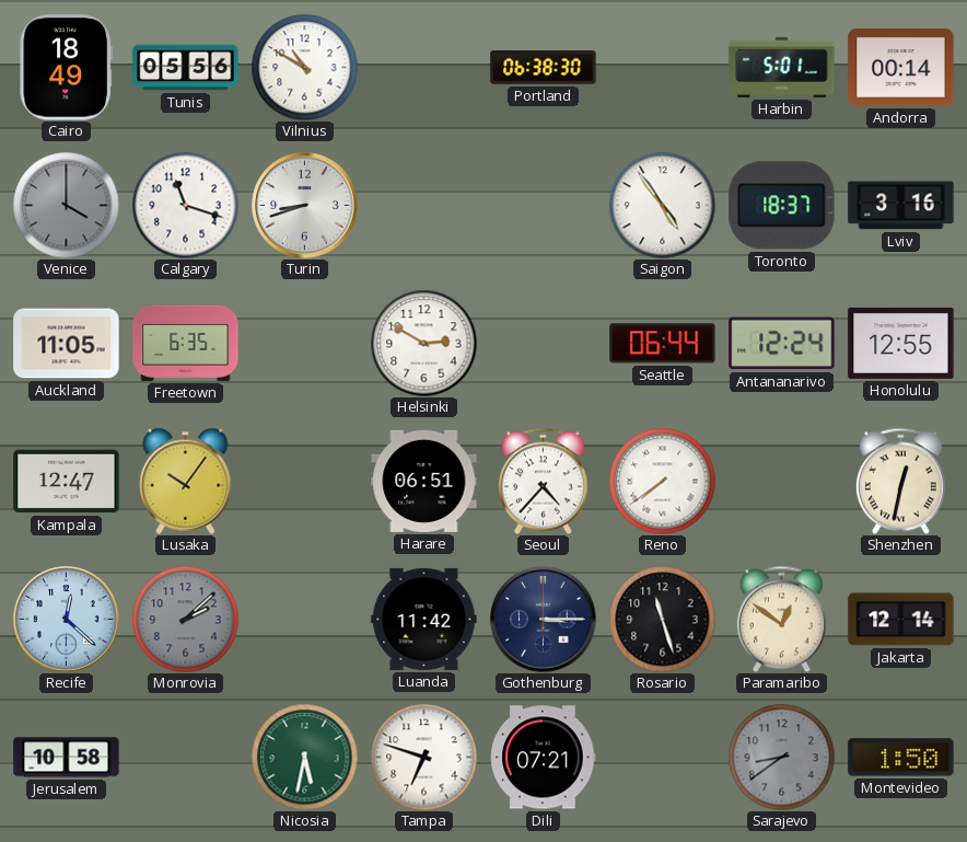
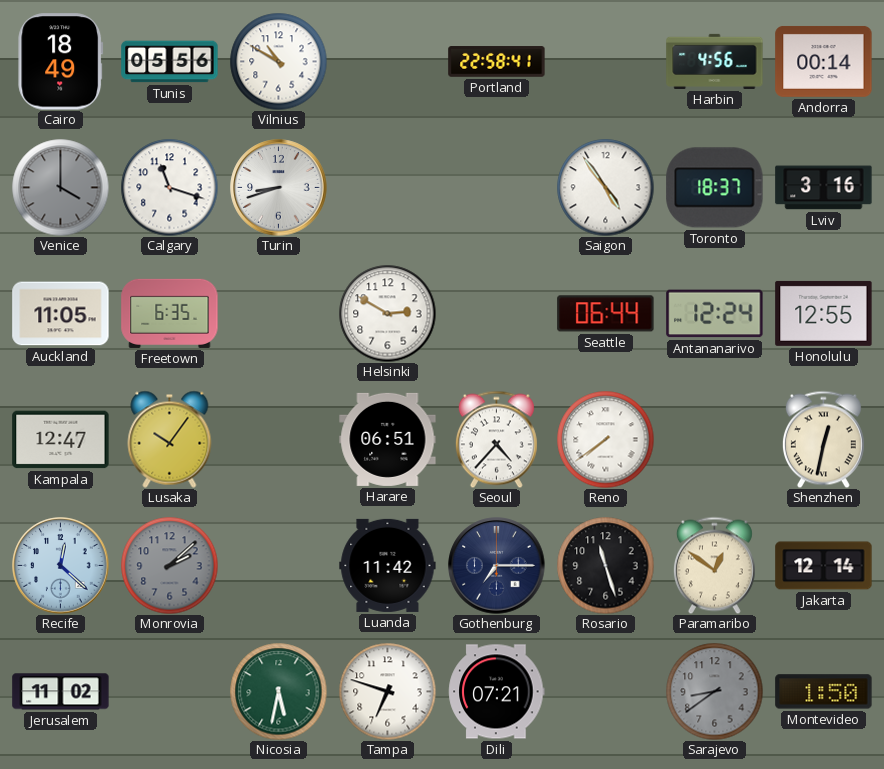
Portland: 06:38 -> 22:58 (497, 62)
Harbin: 5:01 -> 4:56 (715, 61)
Gothenburg: 3:15 -> 7:15 (497, 566)
Jerusalem: 10:58 -> 11:02 (61, 692)
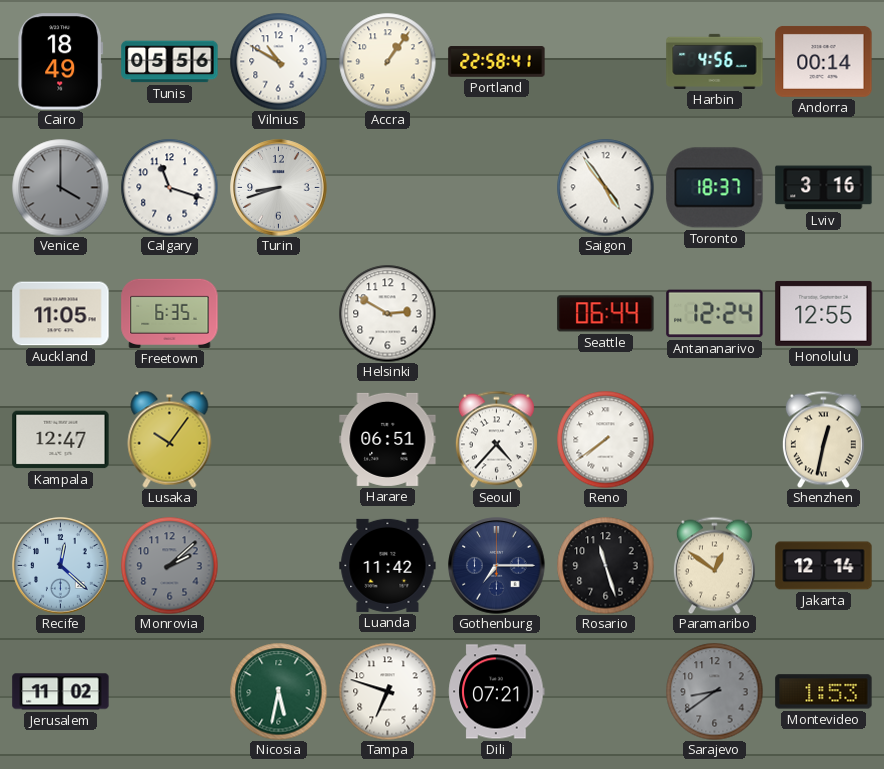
Accra: none -> 1:06 (387, 61)
Montevideo: 1:50 -> 1:53 (824, 692)
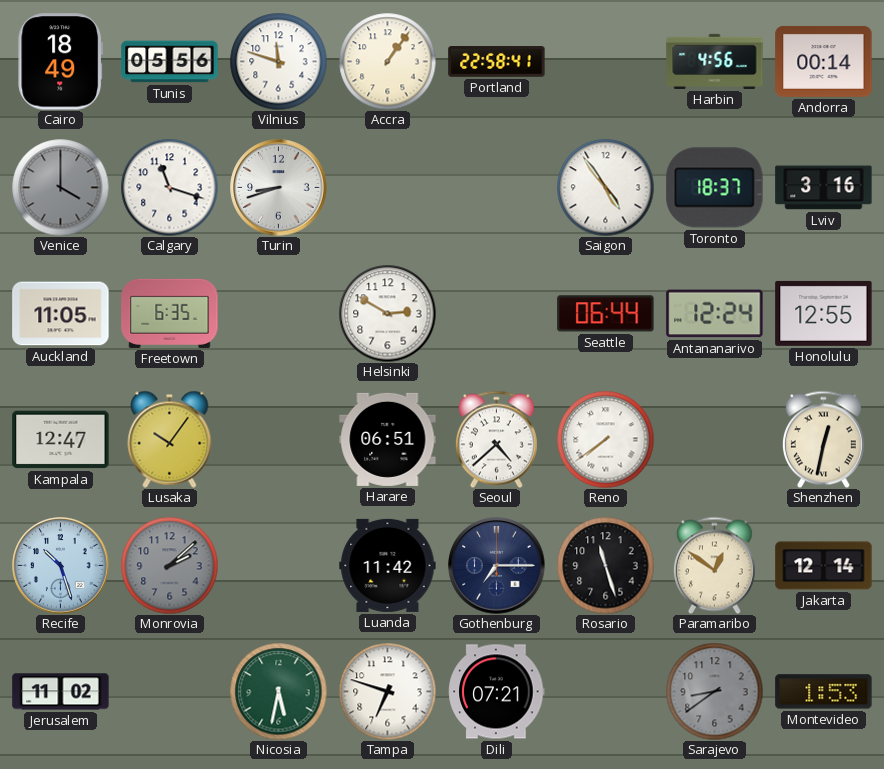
Vilnius: 10:50 -> 11:48 (278, 61)
Seoul: 4:37 -> 4:38 (496, 439)
Recife: 12:22 -> 10:27 (61, 566)
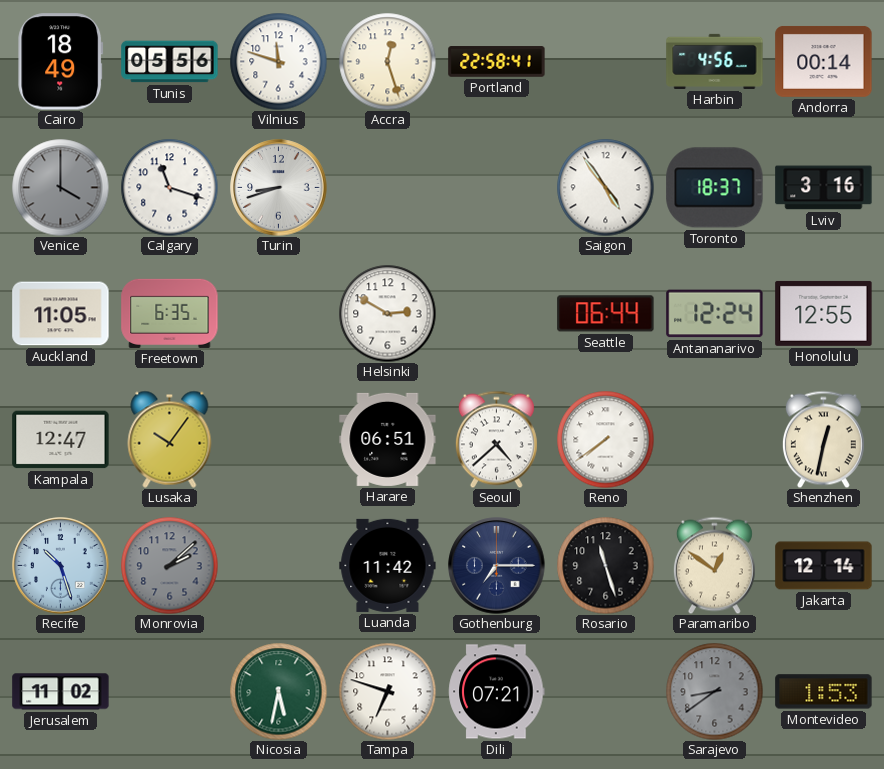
Accra: 1:06 -> 12:27 (387, 61)
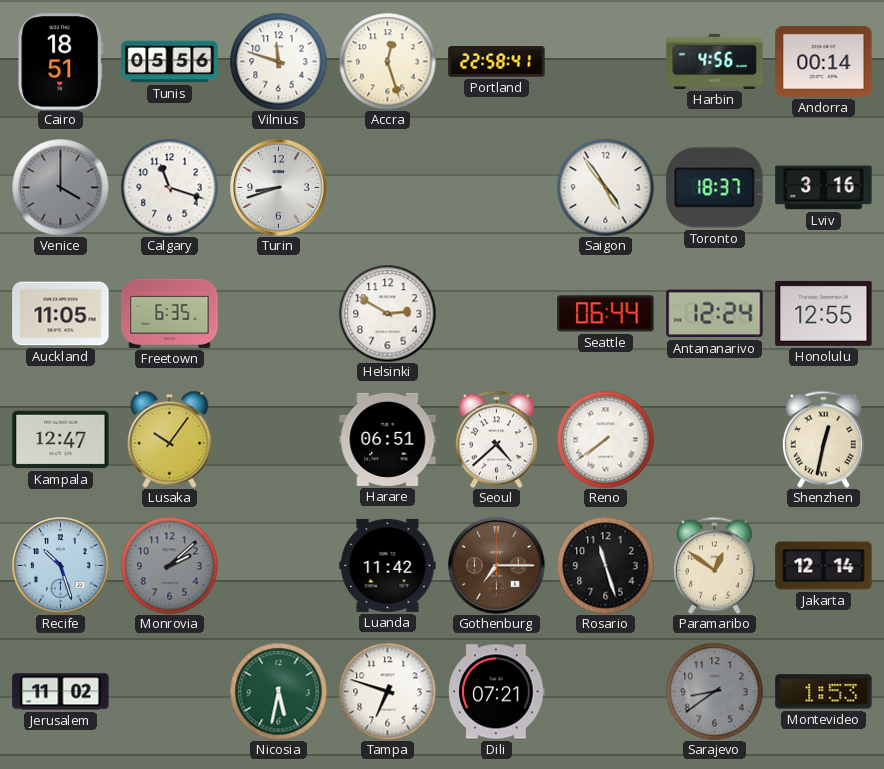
Cairo: 18:49 -> 18:51 (61, 62)
Gothenburg dial: navy -> brown (497, 566)
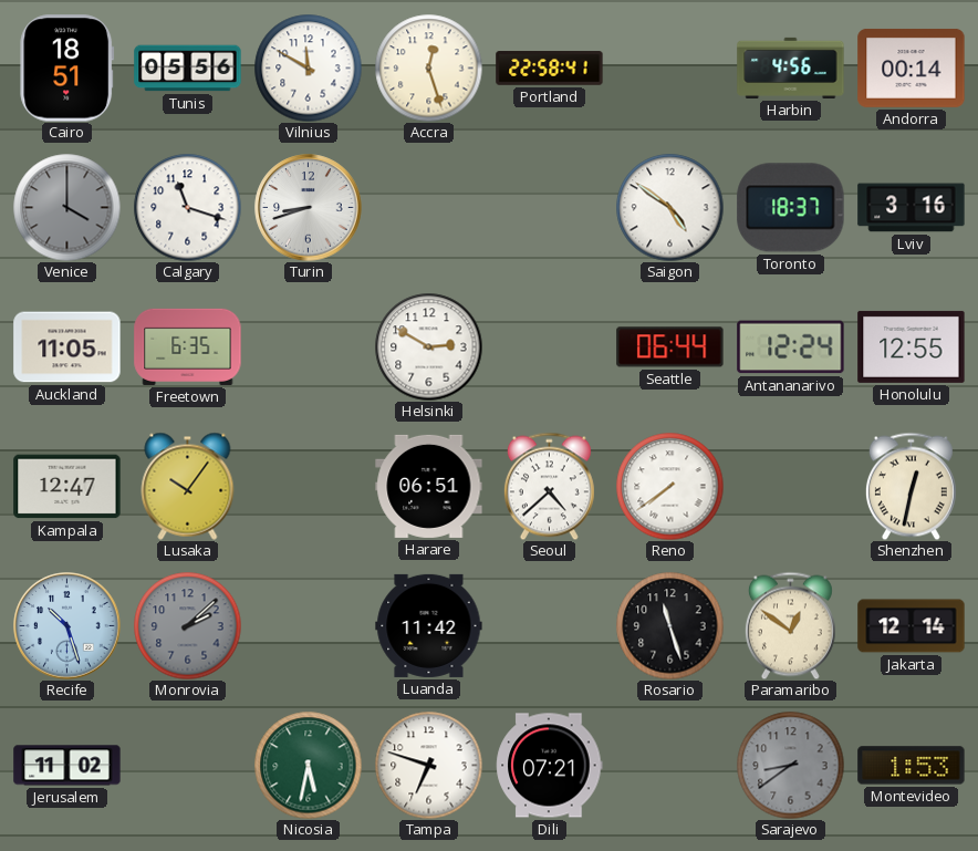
Vilnius: 11:48 -> 11:50 (308, 68)
Saigon: 4:54 -> 4:51 (669, 207)
Gothenburg: 7:15 -> none (497, 566)
